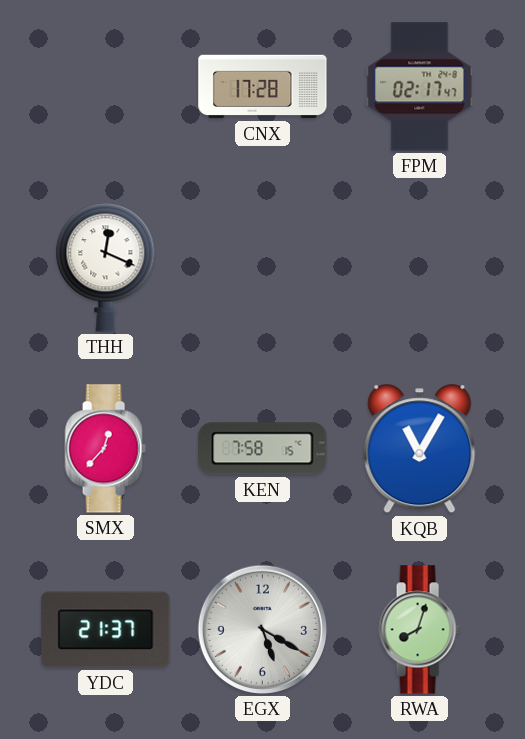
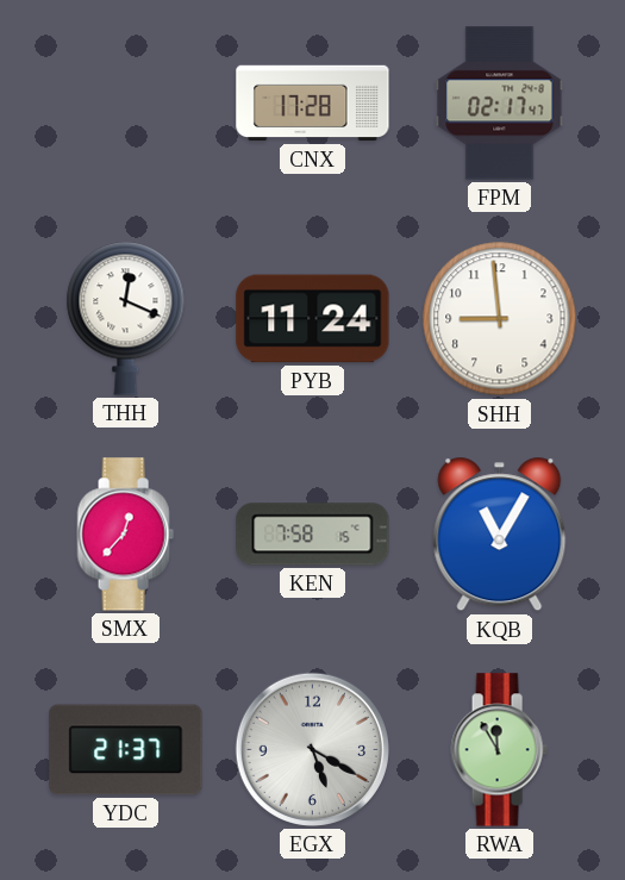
PYB: none -> 11:24 (313, 319)
SHH: none -> 8:59 (500, 319)
RWA: 8:03 -> 11:55 (499, 750)
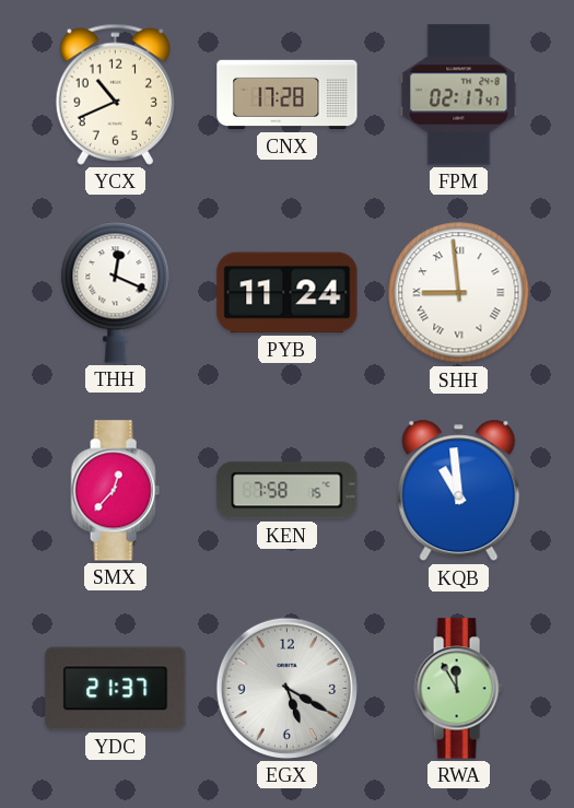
YCX: none -> 10:41 (115, 94)
SHH numerals: Arabic -> Roman (459, 293)
KQB: 11:05 -> 10:59 (459, 491)
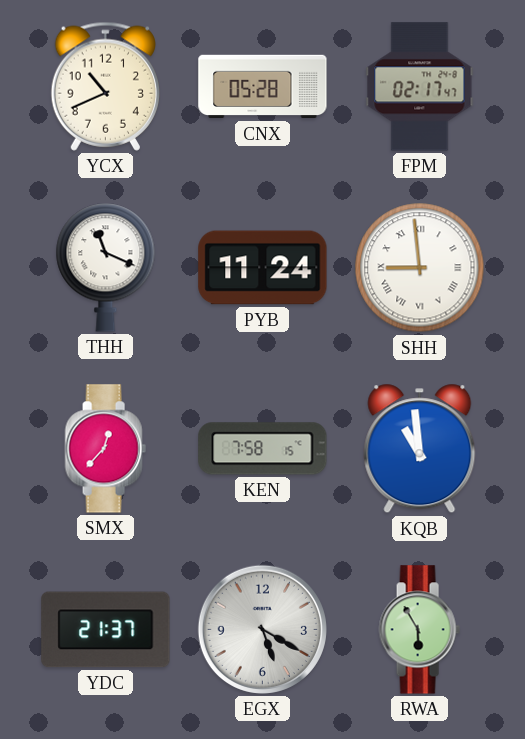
CNX: 17:28 -> 05:28 (263, 87)
THH: 12:19 -> 11:19 (106, 267)
RWA: 11:55 -> 5:55 (419, 630)
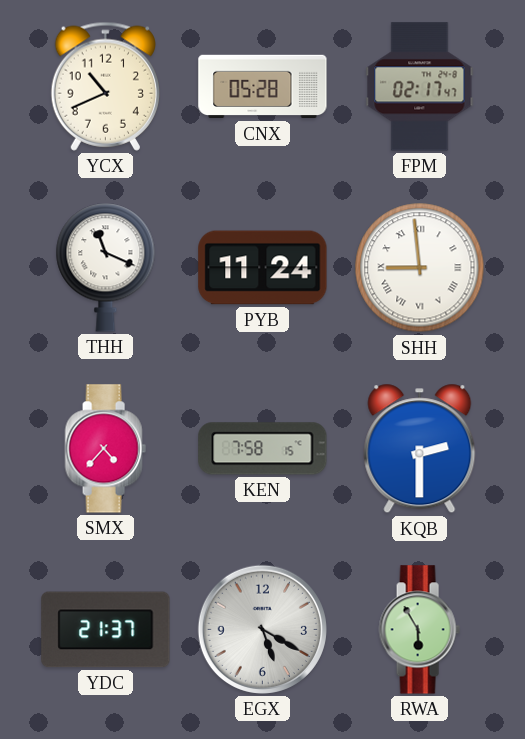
SMX: 12:37 -> 4:37 (105, 449)
KQB: 10:59 -> 2:30 (420, 449)
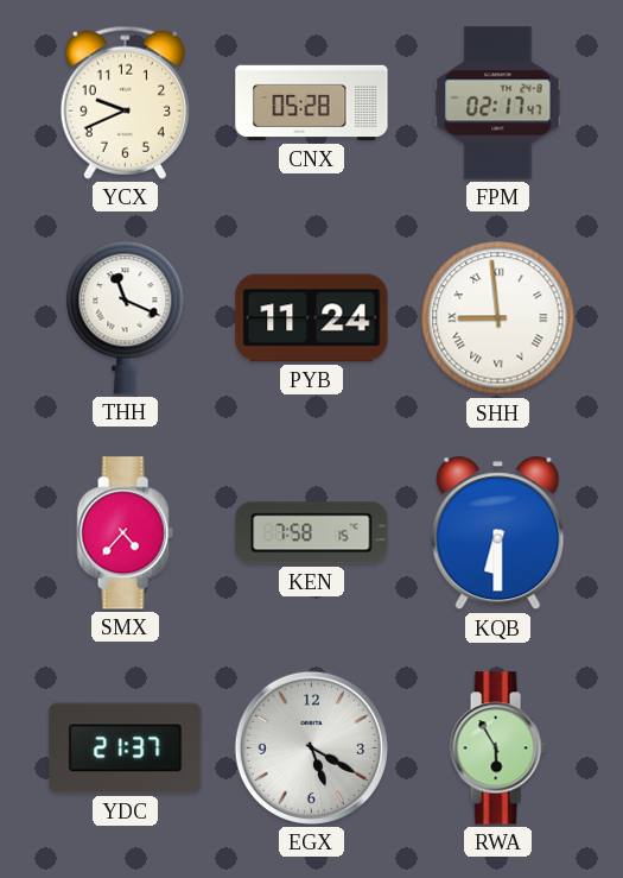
YCX: 10:41 -> 9:41 (125, 102)
KQB: 2:30 -> 6:30 (498, 533)
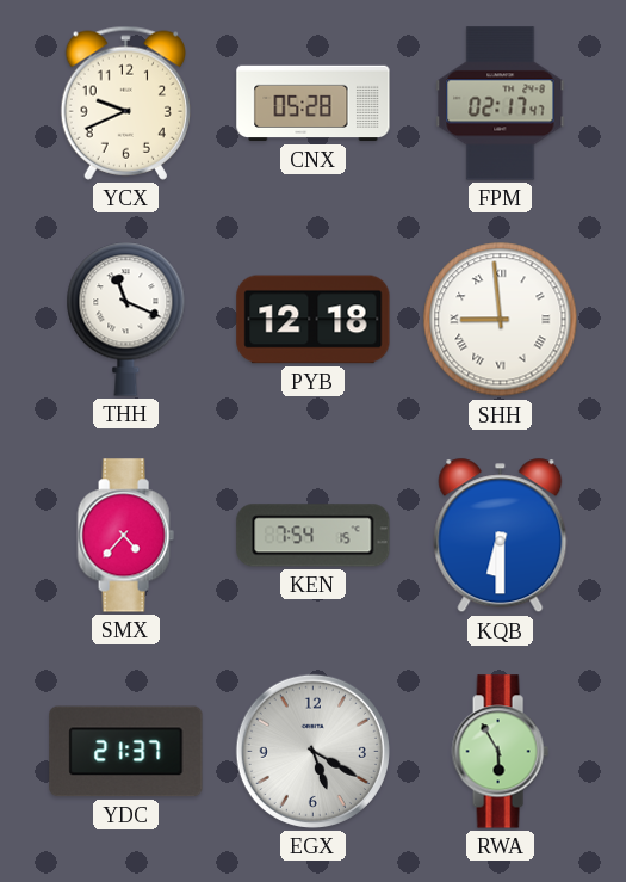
PYB: 11:24 -> 12:18 (314, 320)
KEN: 7:58 -> 7:54 (314, 536)
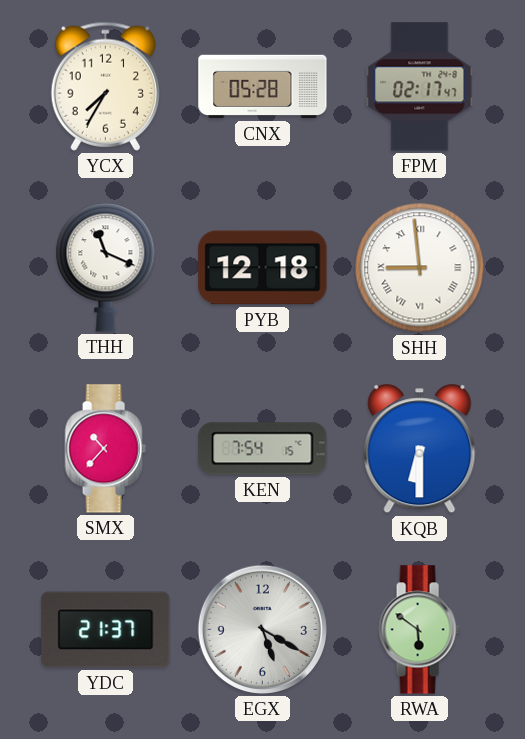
YCX: 9:41 -> 7:35 (105, 86)
SMX: 4:37 -> 10:37 (105, 449)
RWA: 5:55 -> 5:51 (419, 630)
